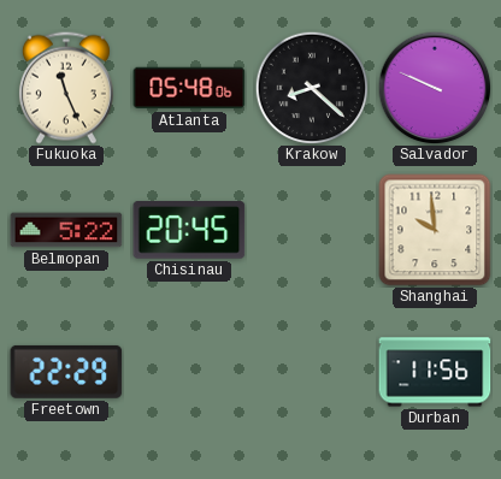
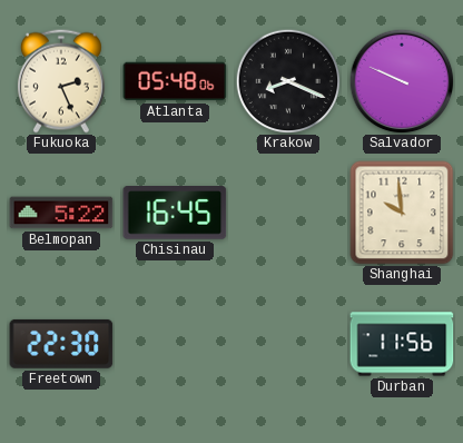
Fukuoka: 11:26 -> 2:26 (61, 81)
Krakow: 8:22 -> 8:19 (288, 81)
Chisinau: 20:45 -> 16:45 (175, 214)
Freetown: 22:29 -> 22:30 (61, 344)
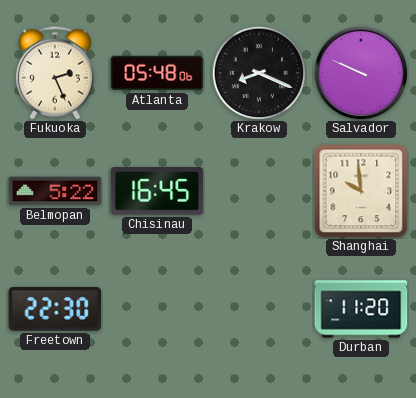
Durban: 11:56 -> 11:20 (361, 309)
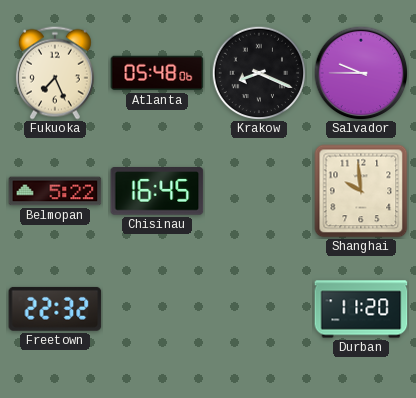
Fukuoka: 2:26 -> 7:26 (55, 73)
Salvador: 9:49 -> 9:45 (361, 73)
Freetown: 22:30 -> 22:32 (55, 309)
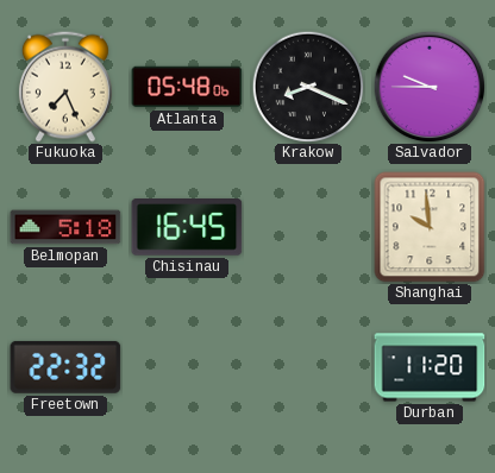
Belmopan: 5:22 -> 5:18 (65, 227)
